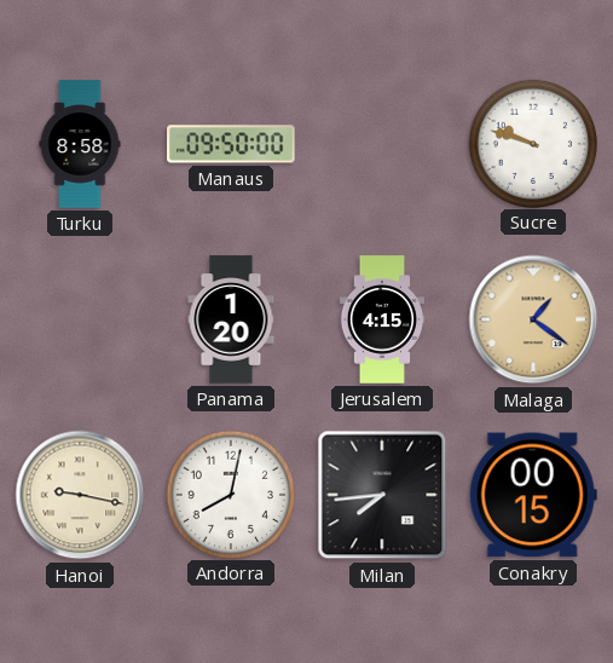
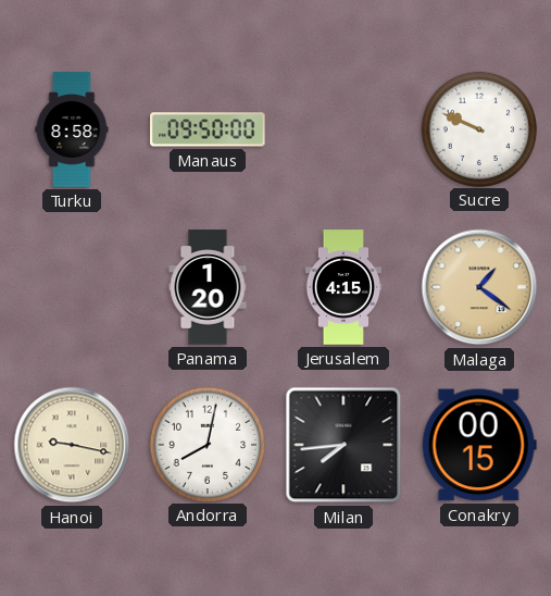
Sucre: 9:48 -> 9:49 (478, 128)
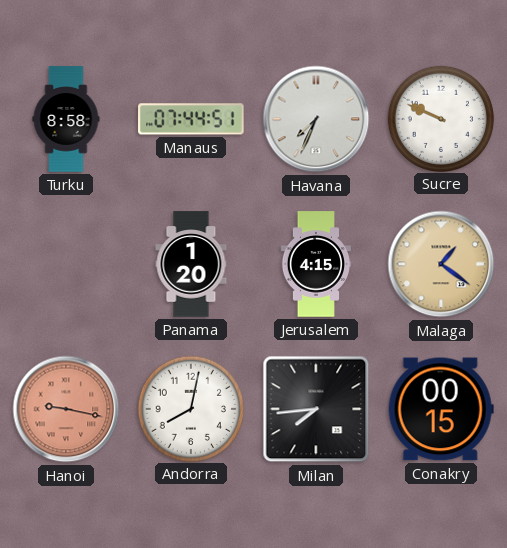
Manaus: 09:50 -> 07:44 (191, 119)
Havana: none -> 7:34 (316, 119)
Hanoi dial: cream -> salmon (66, 409)
